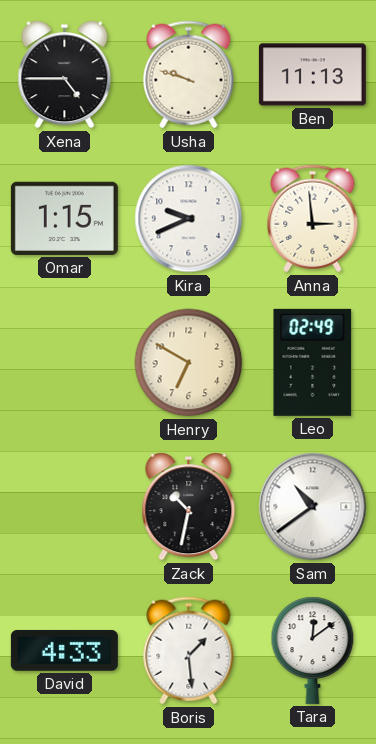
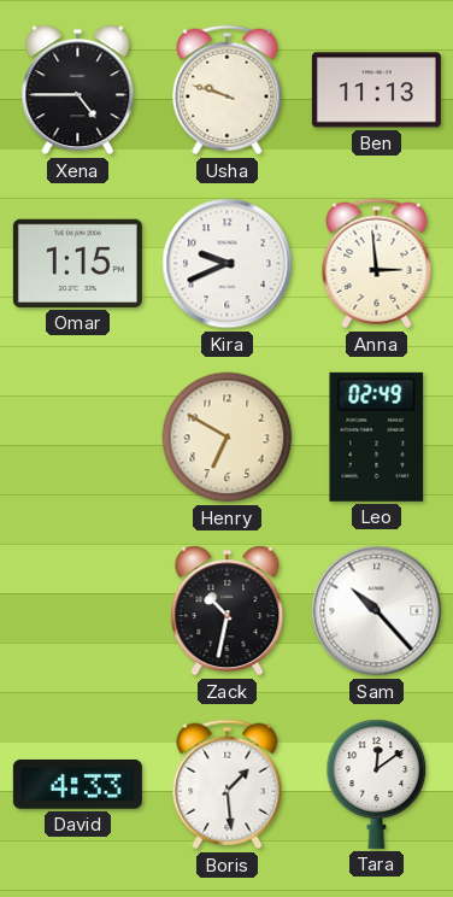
Sam: 10:39 -> 10:23 (377, 611)
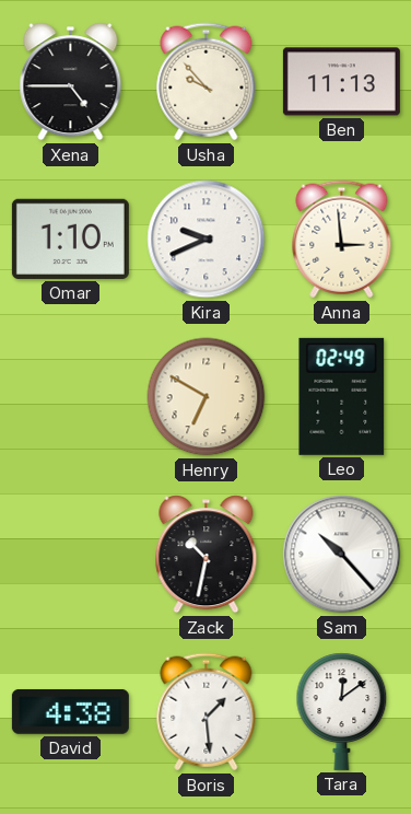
Usha: 9:48 -> 9:53 (207, 82)
Omar: 1:15 -> 1:10 (70, 239)
David: 4:33 -> 4:38 (70, 711)
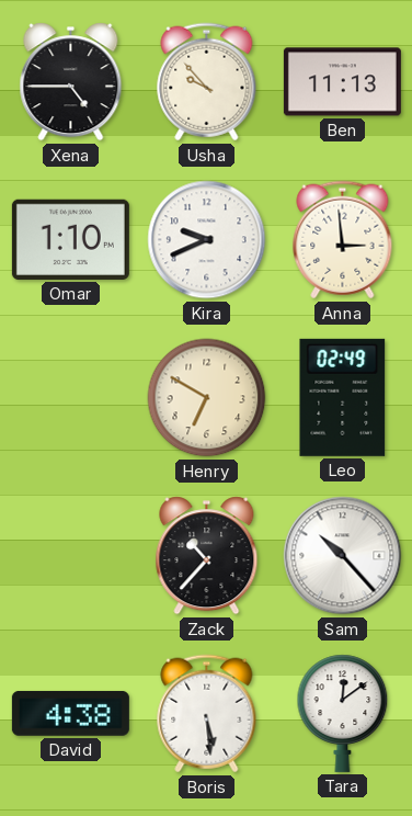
Zack: 10:32 -> 10:37 (207, 556)
Boris: 1:29 -> 5:29 (207, 714)
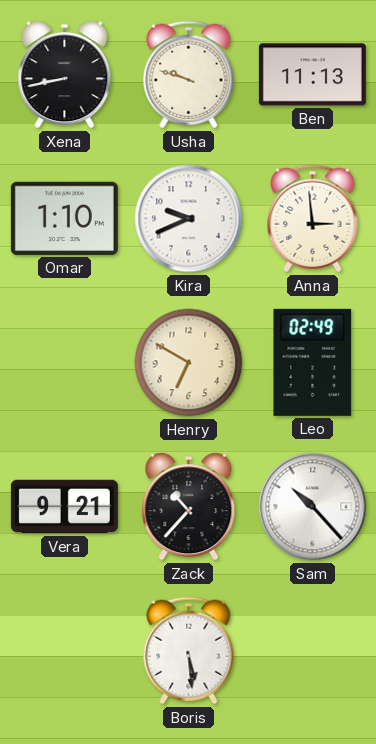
Xena: 4:45 -> 8:43 (65, 75)
Usha: 9:53 -> 9:48 (189, 75)
Vera: none -> 9:21 (64, 507)
David: 4:38 -> none (70, 713)
Tara: 12:09 -> none (343, 713)
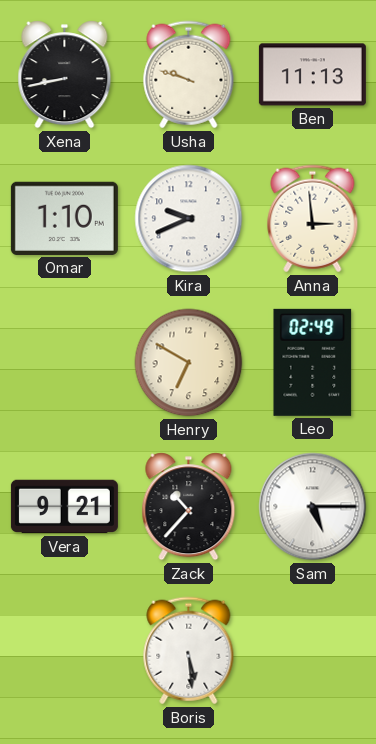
Sam: 10:23 -> 5:15 (313, 507)
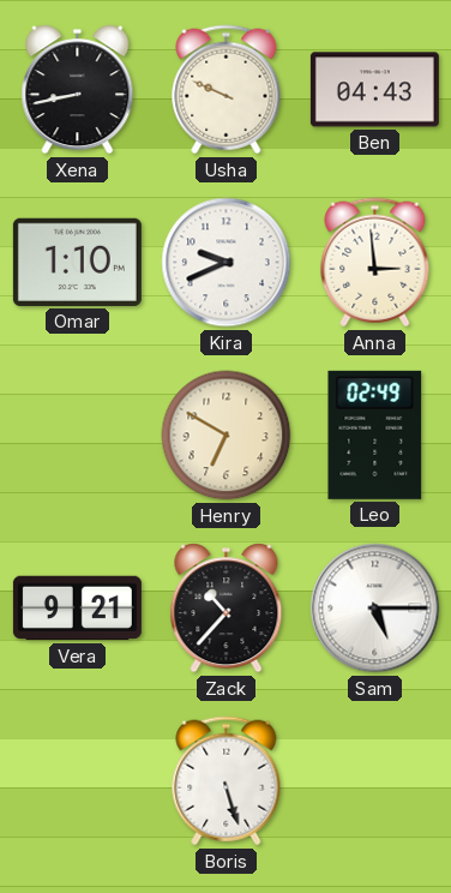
Usha: 9:48 -> 9:49 (227, 90)
Ben: 11:13 -> 04:43 (374, 90)
Boris: 5:29 -> 5:27 (227, 781)
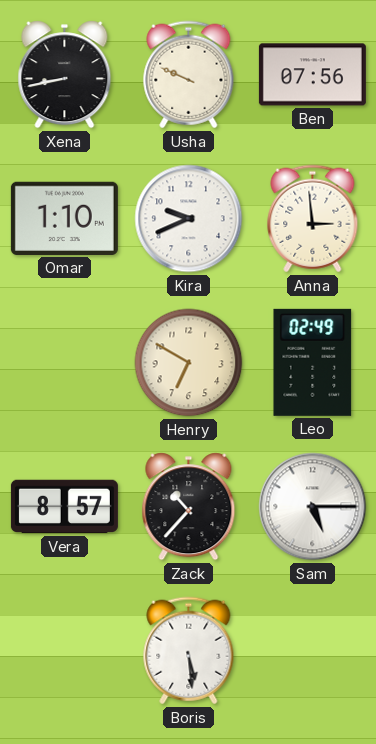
Ben: 04:43 -> 07:56 (312, 75)
Vera: 9:21 -> 8:57 (64, 507)
Boris: 5:27 -> 5:29 (189, 651)
